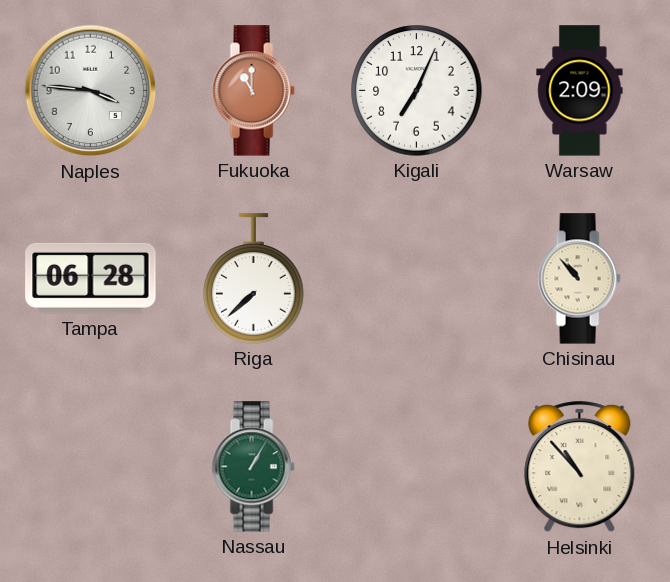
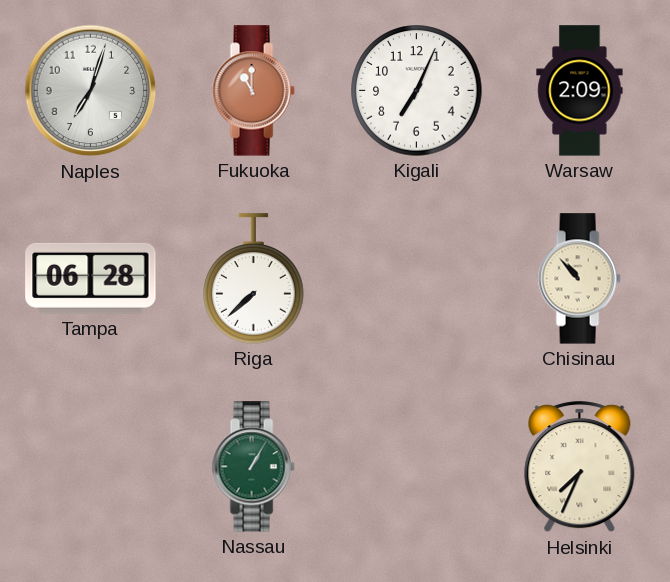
Naples: 3:46 -> 7:03 (91, 91)
Helsinki: 10:53 -> 7:34 (580, 467)
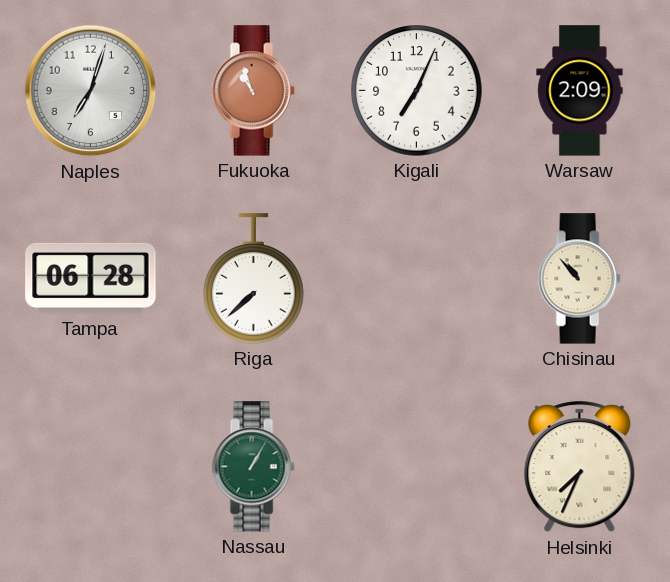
Fukuoka: 11:00 -> 10:57 (253, 91)
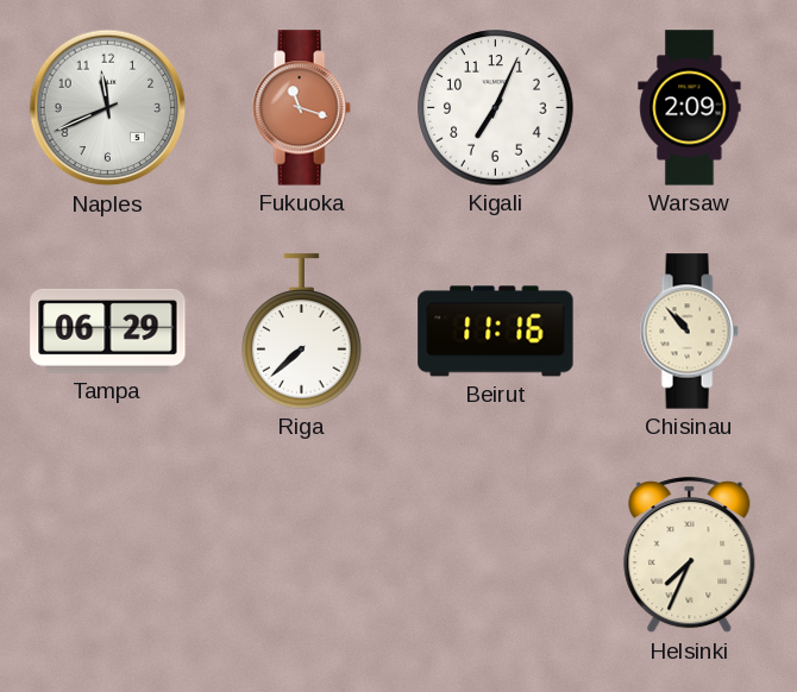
Naples: 7:03 -> 11:41 (108, 108)
Fukuoka: 10:57 -> 11:18 (301, 108)
Tampa: 06:28 -> 06:29 (108, 331)
Beirut: none -> 11:16 (496, 332)
Nassau: 1:05 -> none (253, 467)
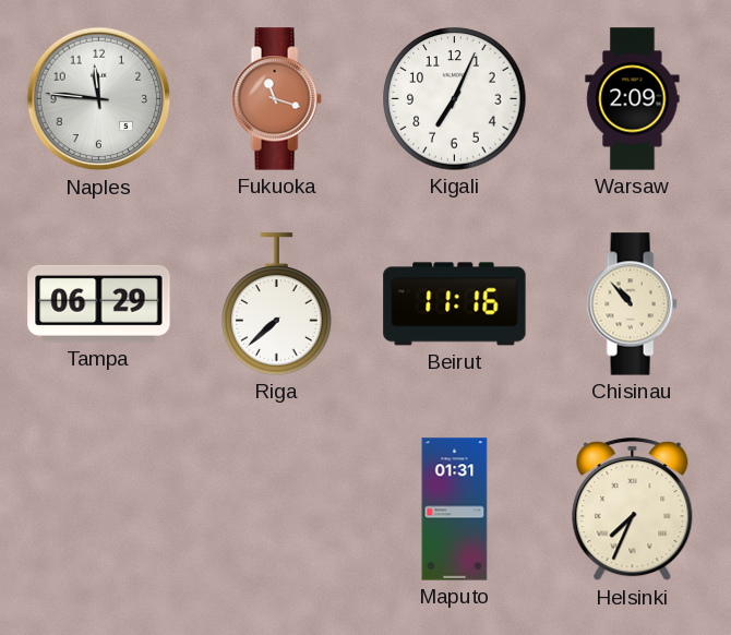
Naples: 11:41 -> 11:46 (99, 99)
Maputo: none -> 01:31 (455, 510)
